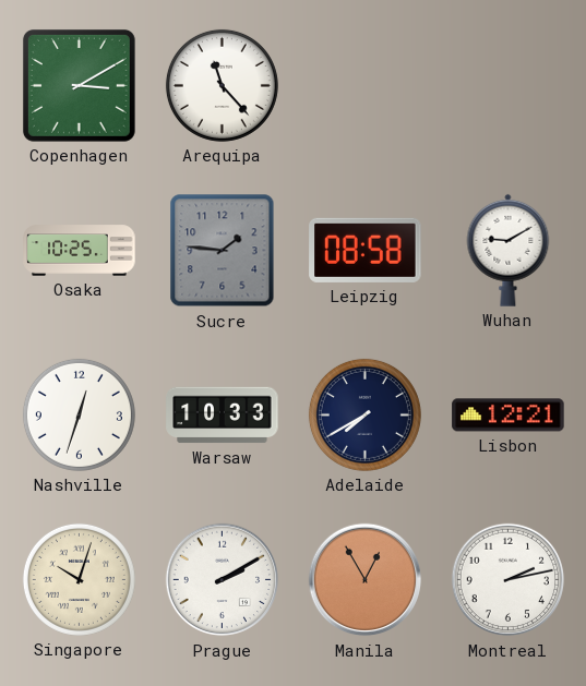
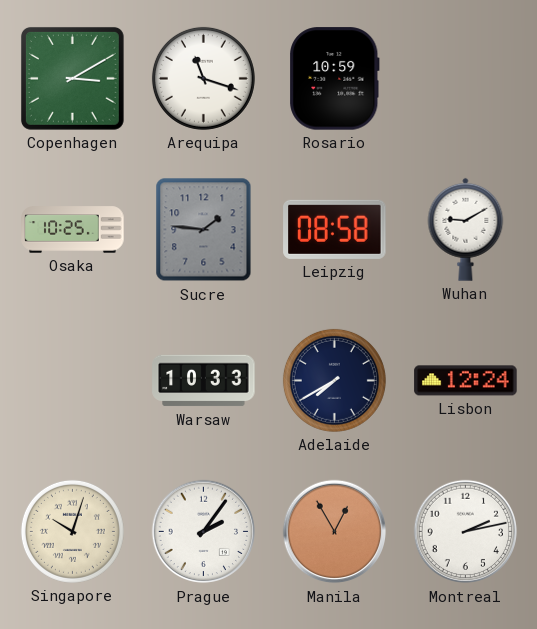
Arequipa: 11:23 -> 11:18 (203, 78)
Rosario: none -> 10:59 (335, 79)
Nashville: 12:33 -> none (79, 414)
Lisbon: 12:21 -> 12:24 (466, 381)
Prague: 2:10 -> 2:06 (204, 532)
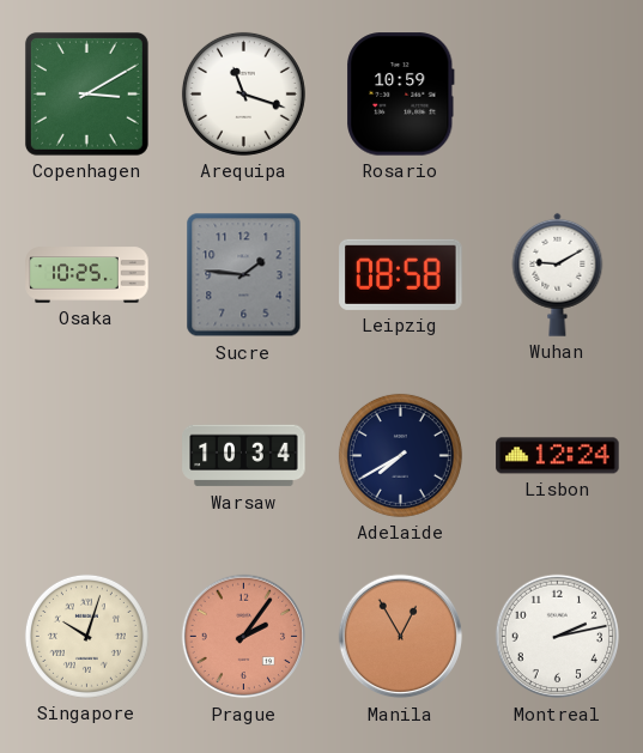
Warsaw: 10:33 -> 10:34 (244, 456)
Prague dial: white -> salmon (244, 637)
